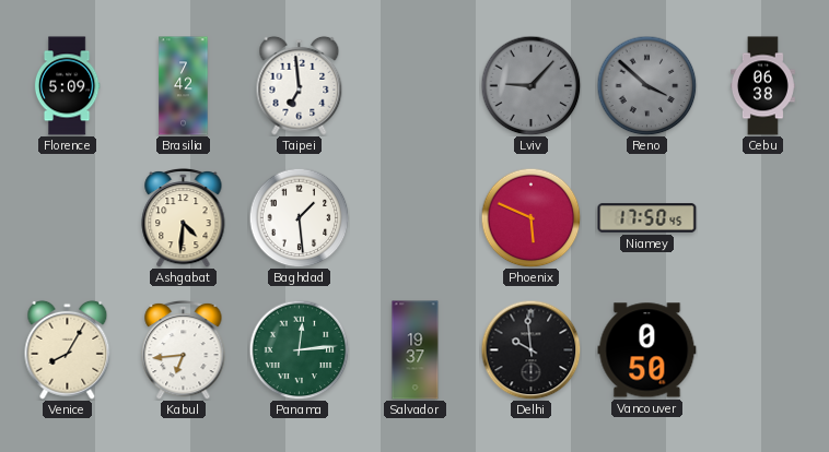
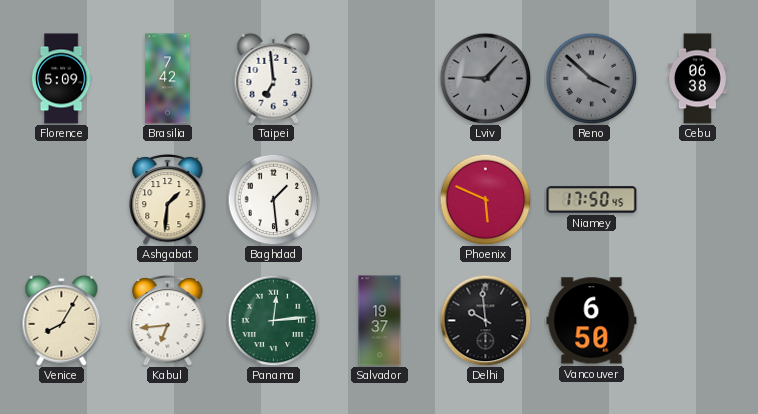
Ashgabat: 4:31 -> 1:31 (168, 199)
Vancouver: 0:50 -> 6:50 (592, 321)
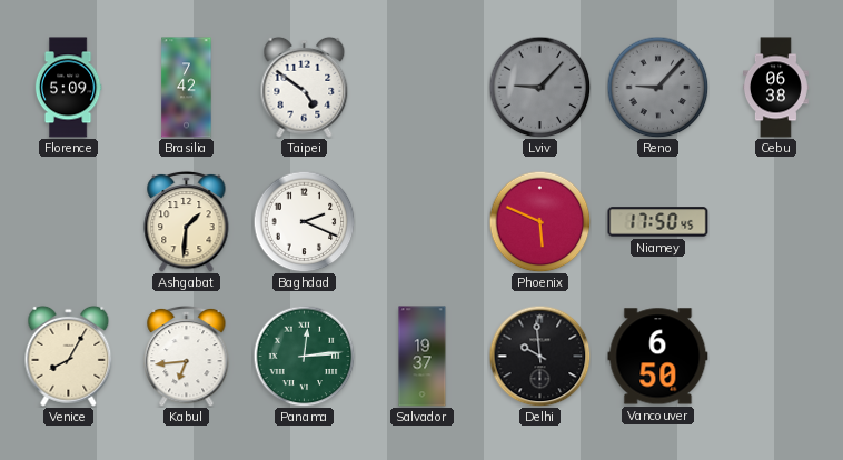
Taipei: 6:59 -> 4:51 (305, 87)
Reno: 3:52 -> 9:07 (657, 87)
Baghdad: 1:29 -> 2:19 (304, 221)
